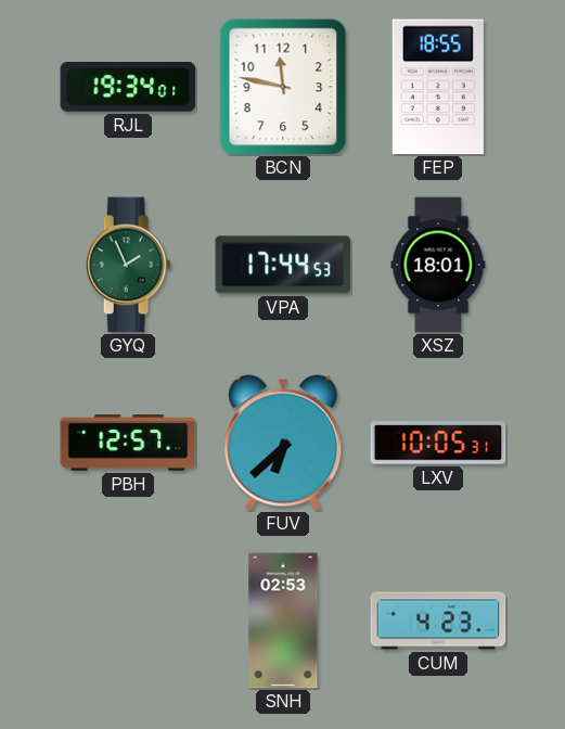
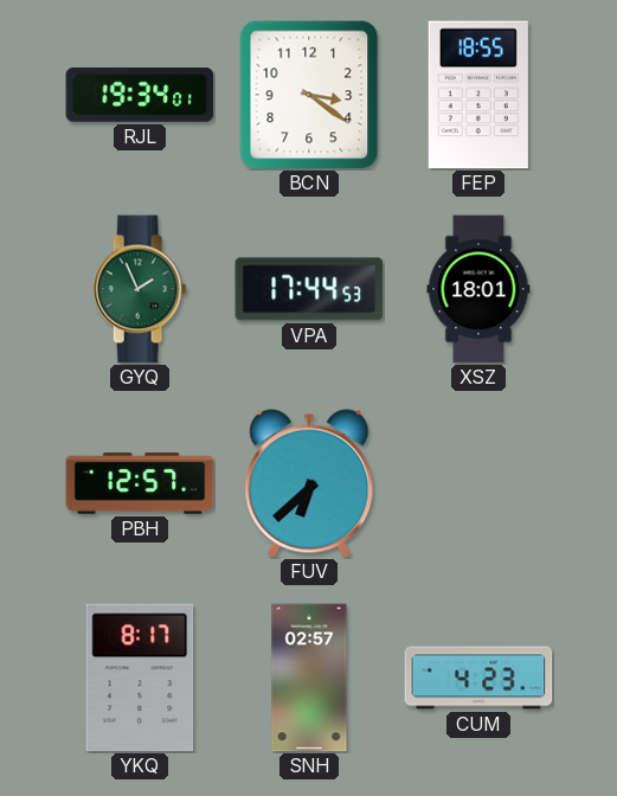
BCN: 11:47 -> 3:21 (309, 95)
LXV: 10:05 -> none (438, 443)
YKQ: none -> 8:17 (140, 678)
SNH: 02:53 -> 02:57 (309, 678)
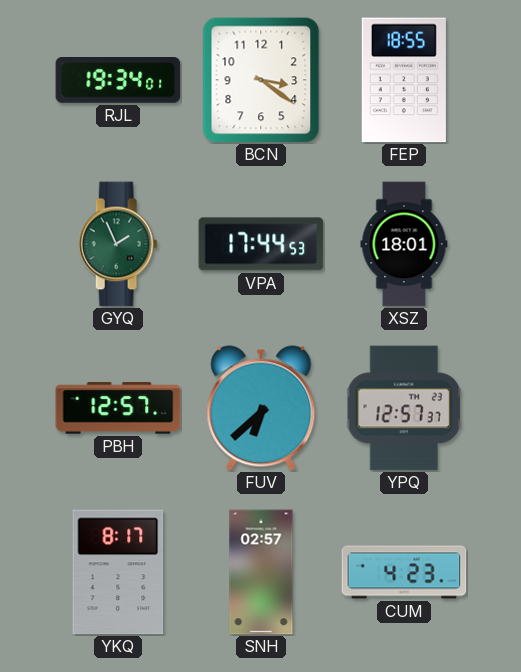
YPQ: none -> 12:57 (404, 408)
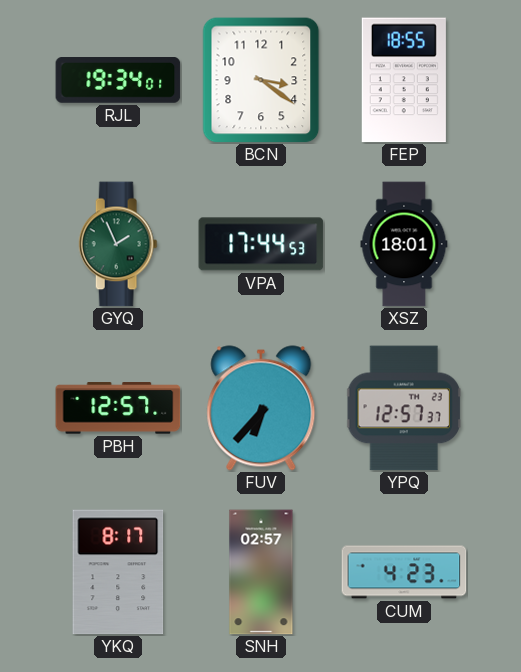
FUV: 6:38 -> 6:37 (261, 408)
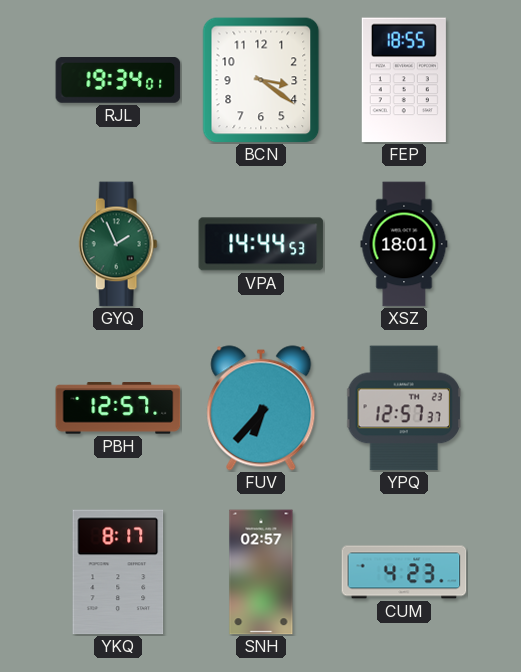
VPA: 17:44 -> 14:44 (261, 244)
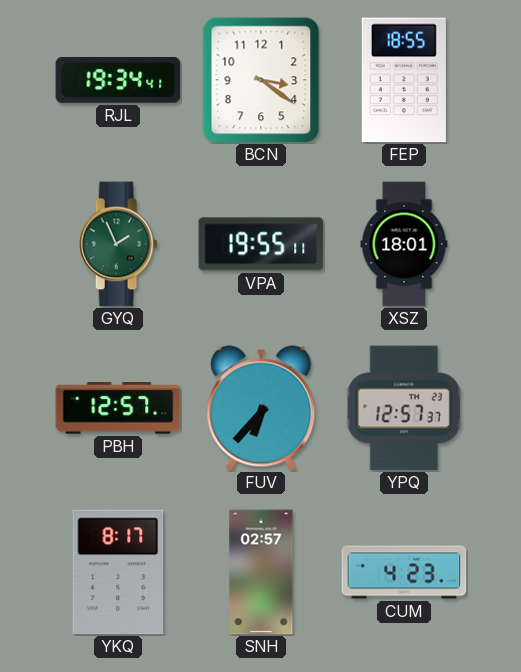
RJL: 19:34:01 -> 19:34:41 (118, 81)
VPA: 14:44 -> 19:55 (261, 244)
